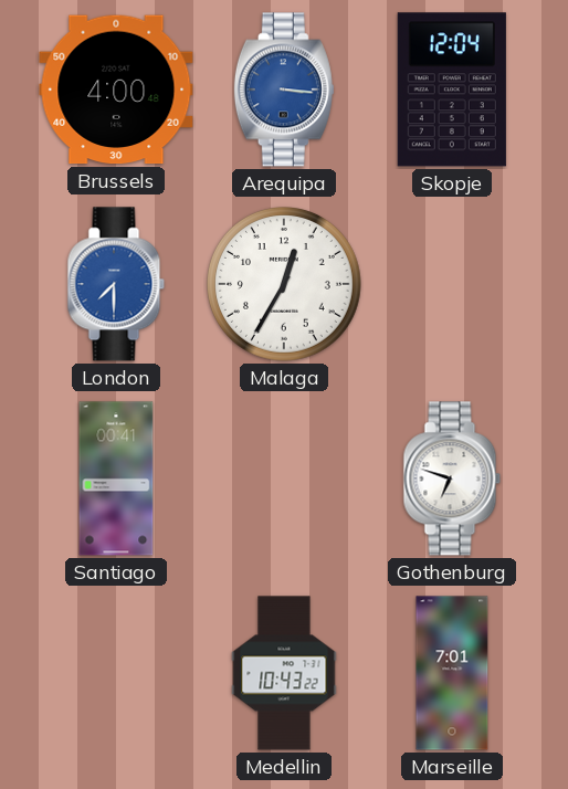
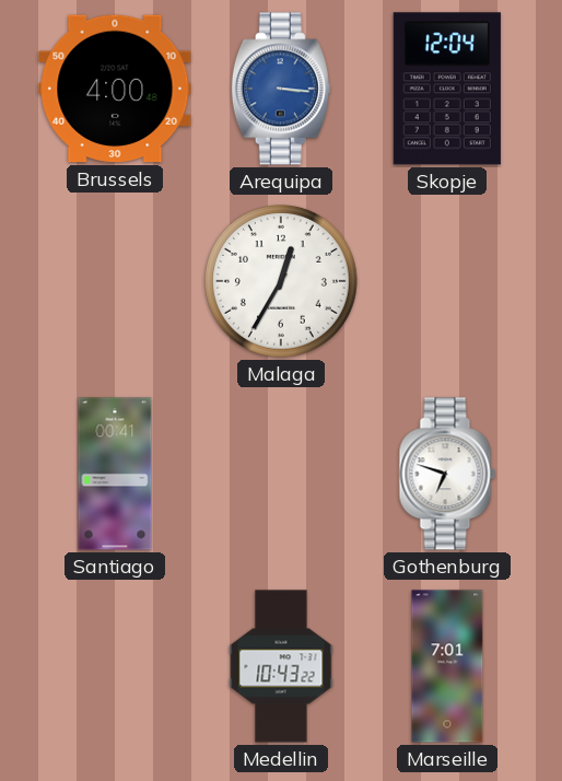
London: 7:30 -> none (116, 284)
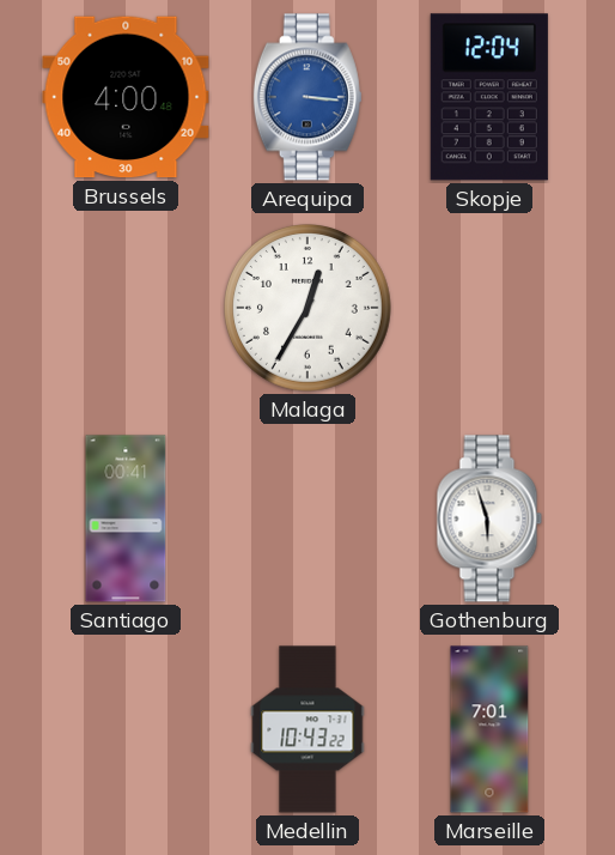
Gothenburg: 6:48 -> 5:57 (489, 519)
